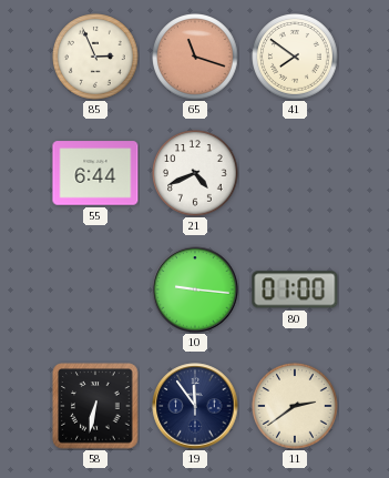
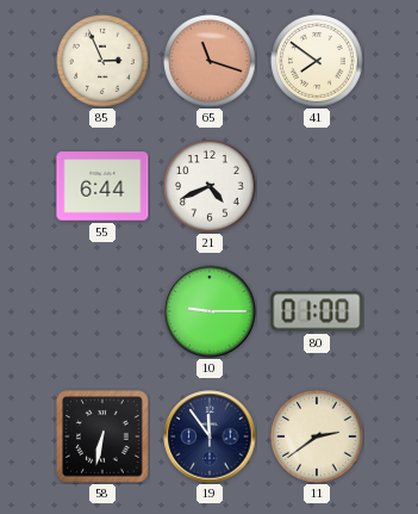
10: 9:16 -> 9:15 (210, 311)
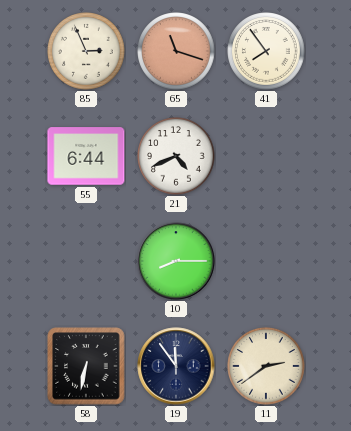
41: 7:51 -> 7:54 (266, 51)
10: 9:15 -> 8:15 (176, 261)
80: 01:00 -> none (317, 311)
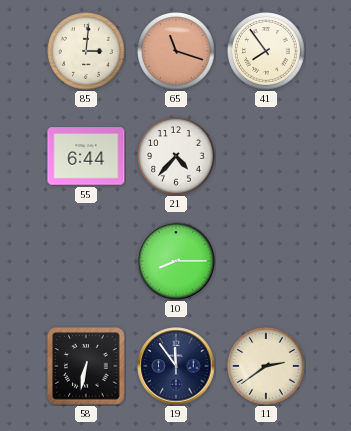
85: 2:56 -> 3:01 (86, 51)
21: 4:41 -> 4:37 (176, 156)
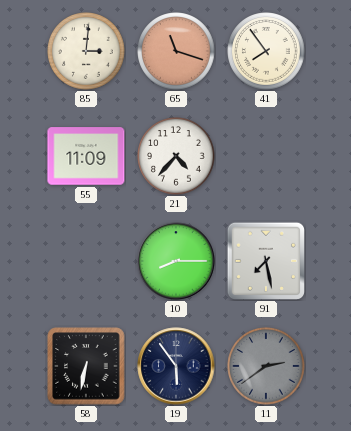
55: 6:44 -> 11:09 (86, 156)
91: none -> 7:28 (265, 260)
19: 11:54 -> 5:54 (176, 366)
11 dial: cream -> grey (266, 366)
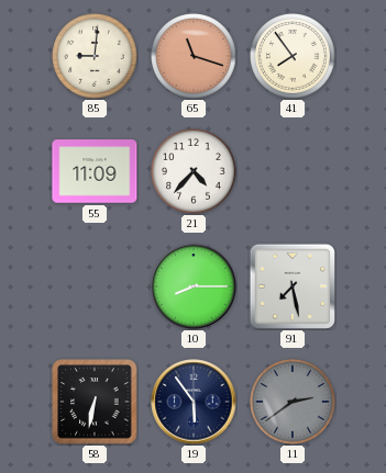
85: 3:01 -> 9:01 (95, 56)
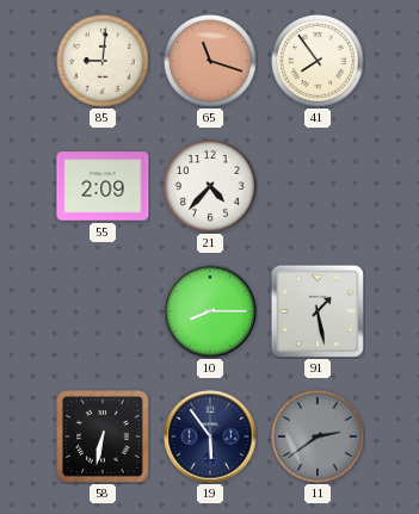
55: 11:09 -> 2:09 (103, 186)
91: 7:28 -> 1:28 (316, 310)
